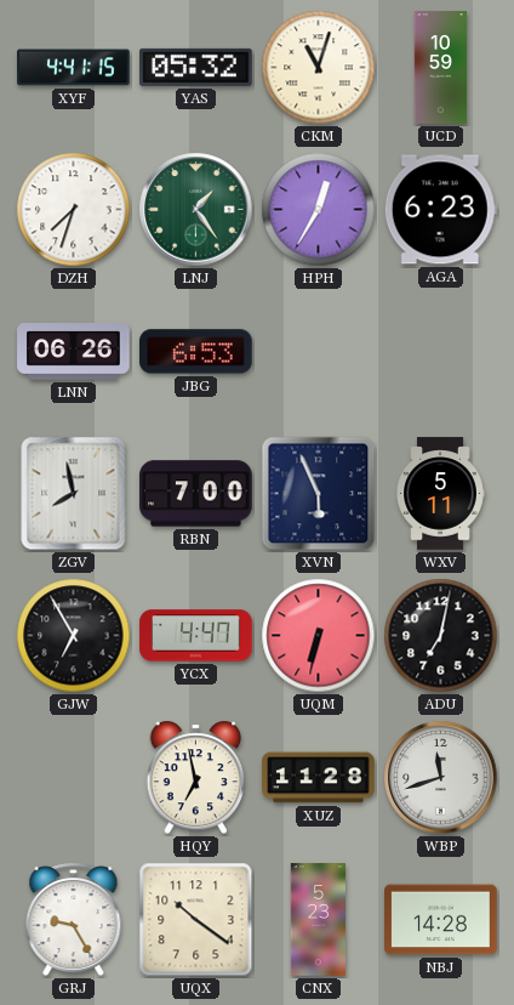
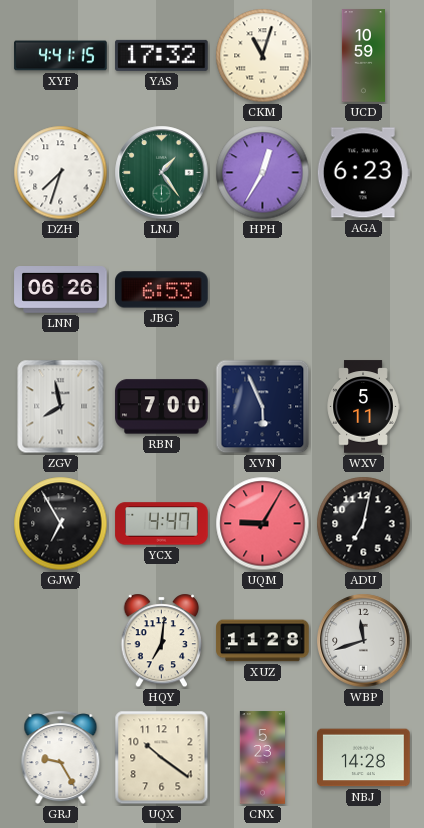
YAS: 05:32 -> 17:32 (162, 55)
UQM: 6:32 -> 9:05 (263, 524)
HQY: 6:58 -> 7:01 (162, 641)
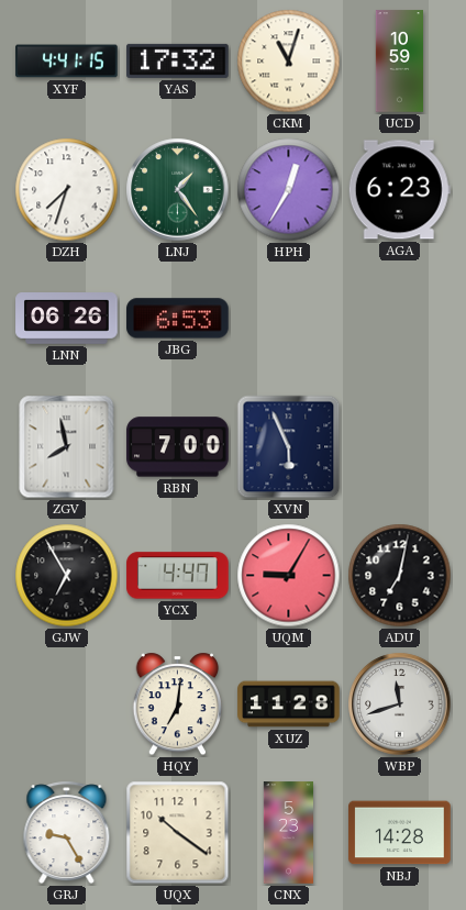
WXV: 5:11 -> none (363, 407)
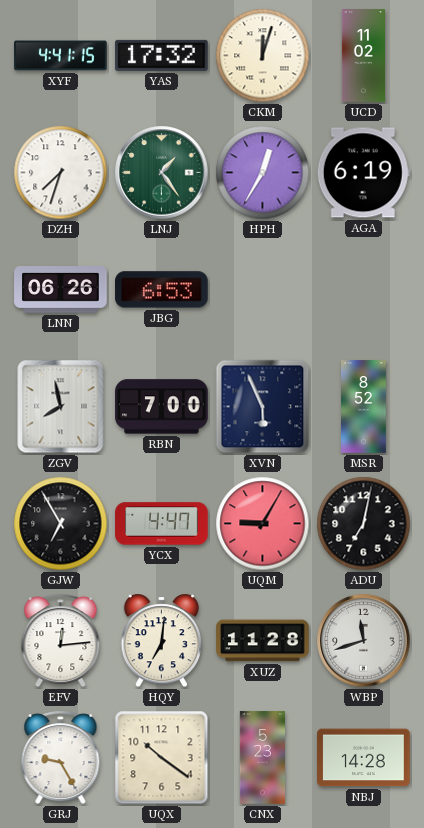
CKM: 11:03 -> 12:03 (263, 56)
UCD: 10:59 -> 11:02 (363, 56)
AGA: 6:23 -> 6:19 (363, 173)
MSR: none -> 8:52 (364, 407)
EFV: none -> 12:14 (61, 641)
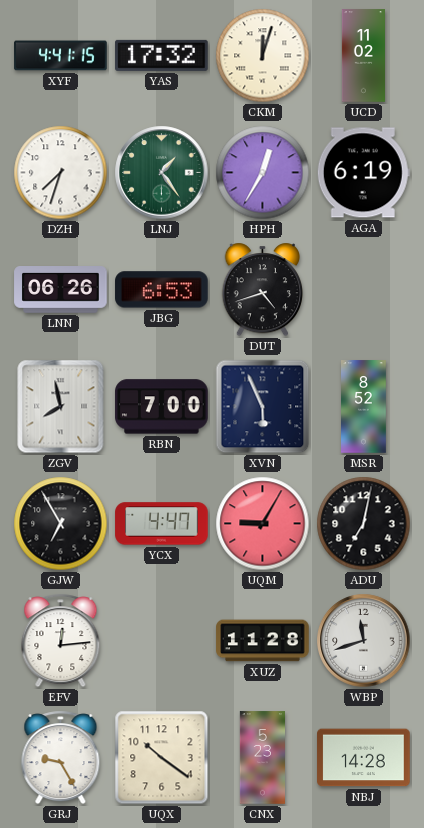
DUT: none -> 4:42 (263, 290)
HQY: 7:01 -> none (162, 641)
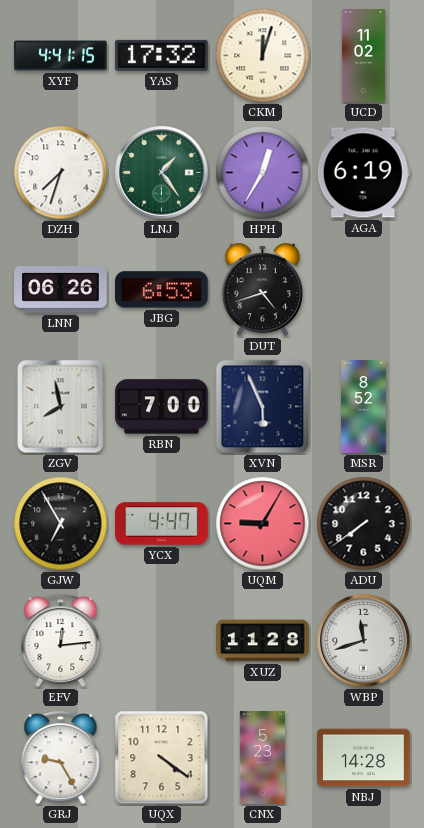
ADU: 7:02 -> 7:39 (364, 524)
UQX: 10:21 -> 4:21 (162, 758)
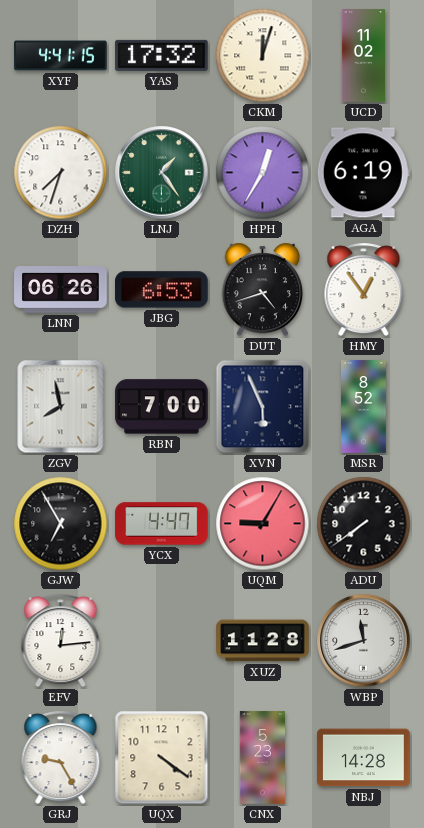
HMY: none -> 12:54 (364, 290)
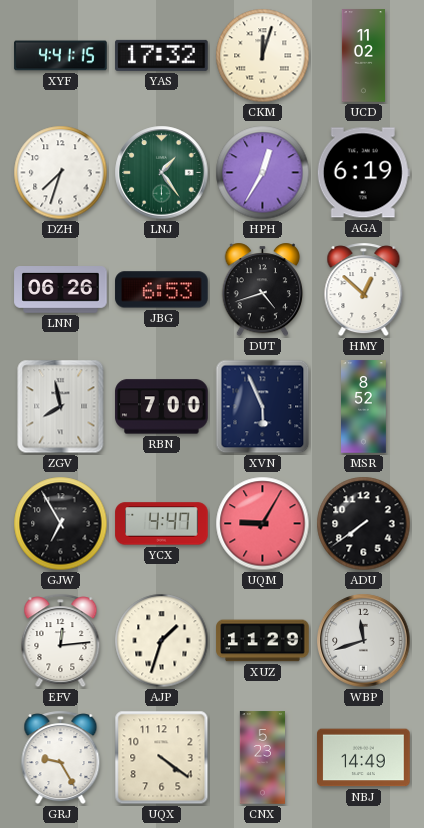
HMY: 12:54 -> 12:52 (364, 290)
AJP: none -> 1:33 (162, 641)
XUZ: 11:28 -> 11:29 (263, 641)
NBJ: 14:28 -> 14:49 (364, 758)
